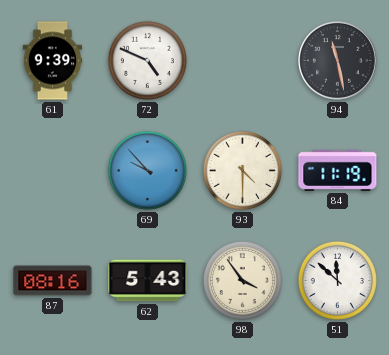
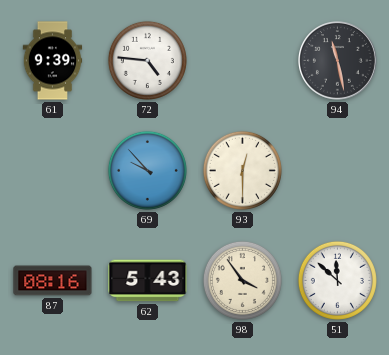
72: 4:49 -> 4:46 (147, 60)
93: 4:30 -> 12:30 (242, 170)
84: 11:19 -> none (338, 170)
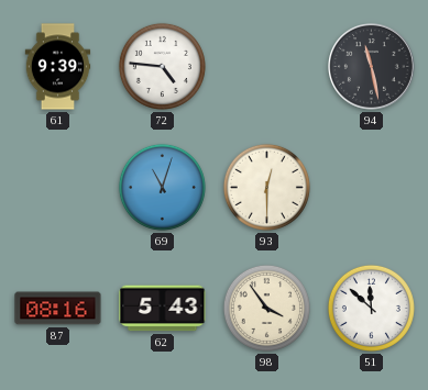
69: 9:53 -> 11:03 (162, 187)
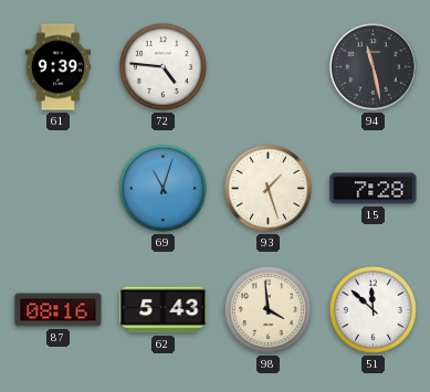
93: 12:30 -> 1:27 (268, 188)
15: none -> 7:28 (374, 189)
98: 3:54 -> 3:59 (268, 309)
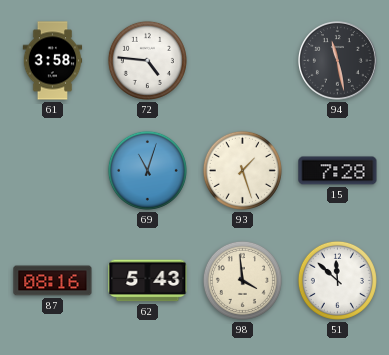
61: 9:39 -> 3:58 (53, 61)
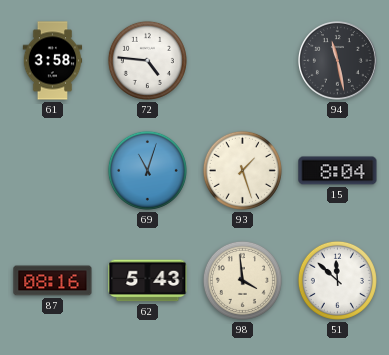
15: 7:28 -> 8:04 (338, 171)
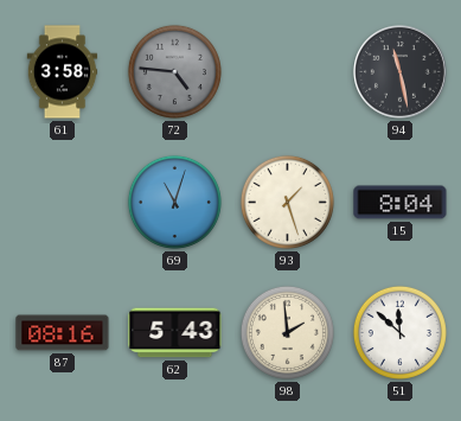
72 dial: white -> grey (174, 71)
98: 3:59 -> 1:59 (287, 332)
